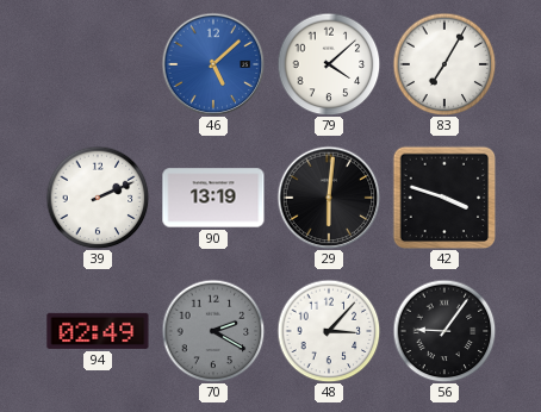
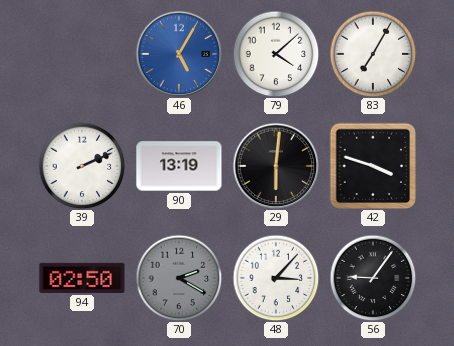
46: 5:08 -> 5:05 (179, 54)
94: 02:49 -> 02:50 (82, 278)
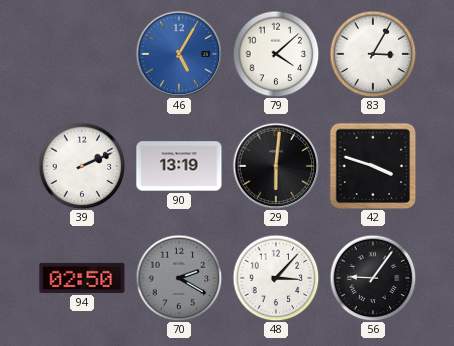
83: 7:05 -> 3:05 (373, 54)
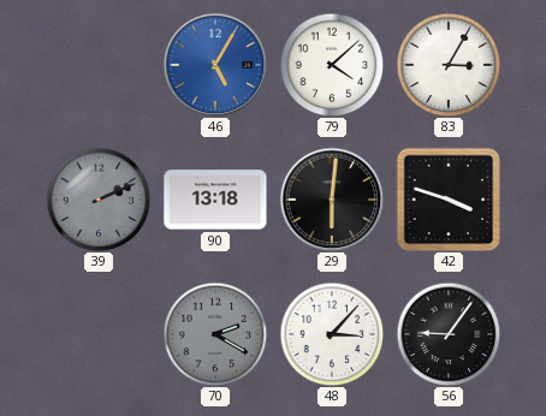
39 dial: white -> grey (99, 200)
90: 13:19 -> 13:18 (215, 200)
94: 02:50 -> none (82, 278)
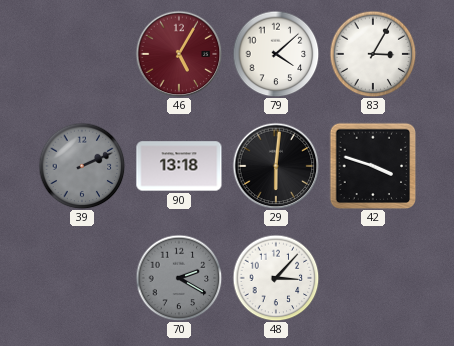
46 dial: blue -> burgundy (179, 54)
56: 9:06 -> none (449, 334)
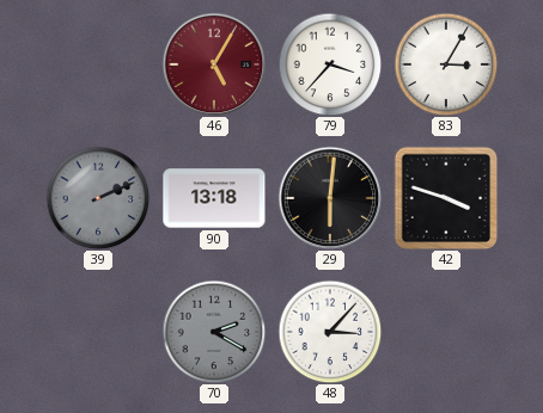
79: 4:08 -> 3:37 (330, 64)
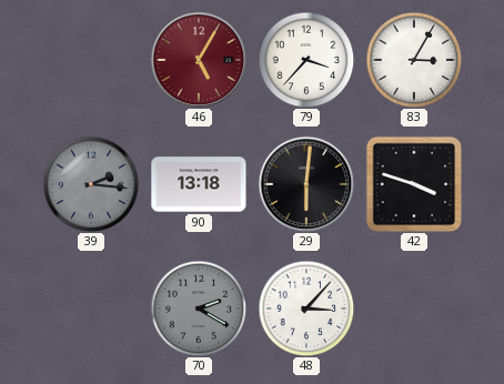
39: 2:11 -> 2:16 (91, 184)
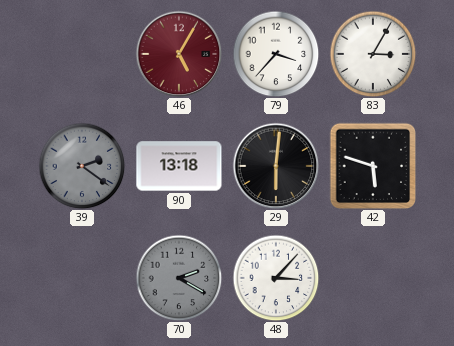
39: 2:16 -> 2:21 (82, 166)
42: 3:48 -> 5:48 (373, 166)
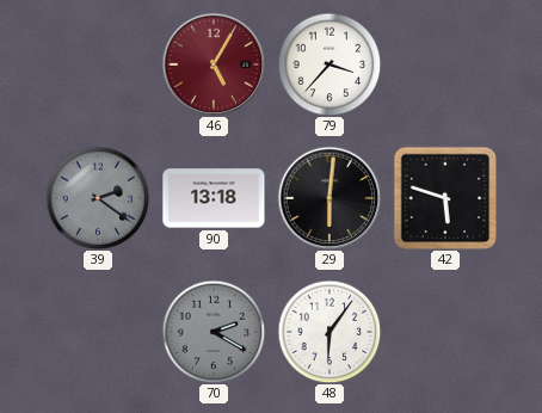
83: 3:05 -> none (373, 54)
48: 3:07 -> 6:06 (329, 332)
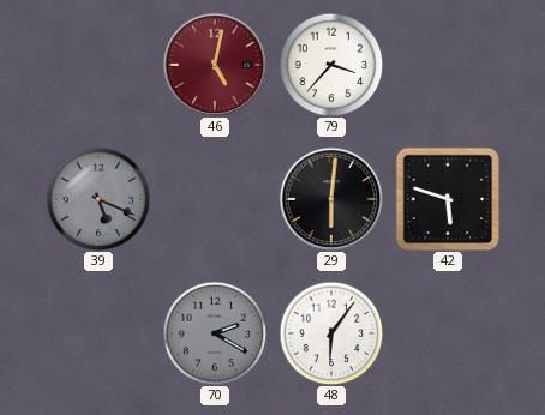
46: 5:05 -> 5:02 (215, 65)
39: 2:21 -> 5:19 (98, 199)
90: 13:18 -> none (214, 198)
